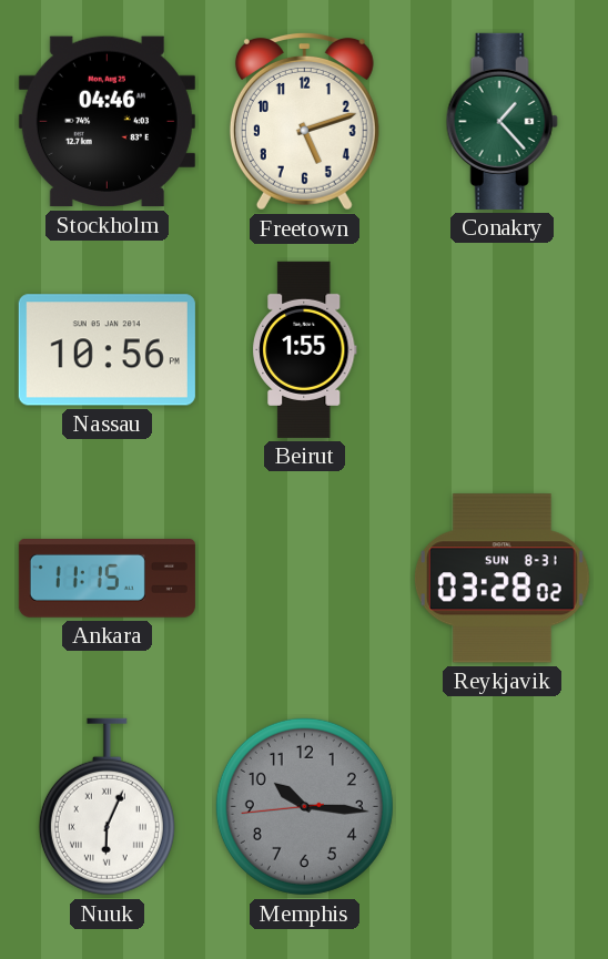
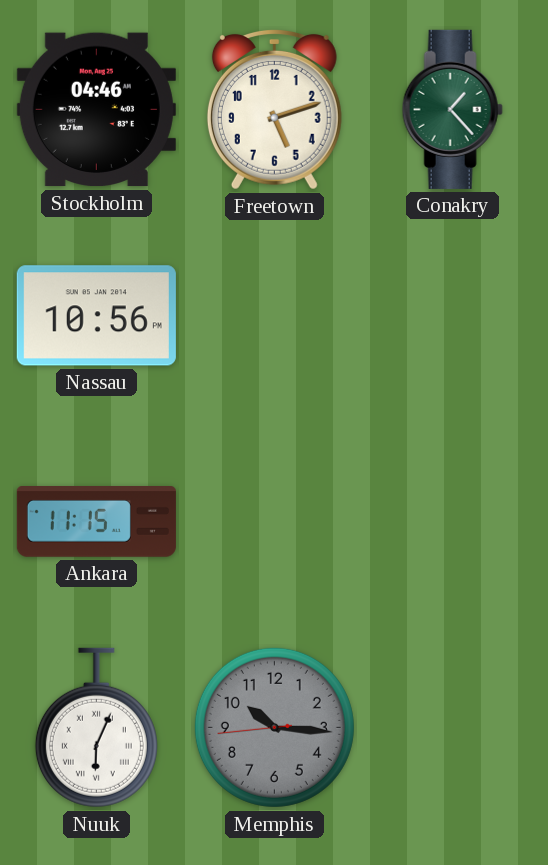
Beirut: 1:55 -> none (305, 349)
Reykjavik: 03:28 -> none (501, 579)
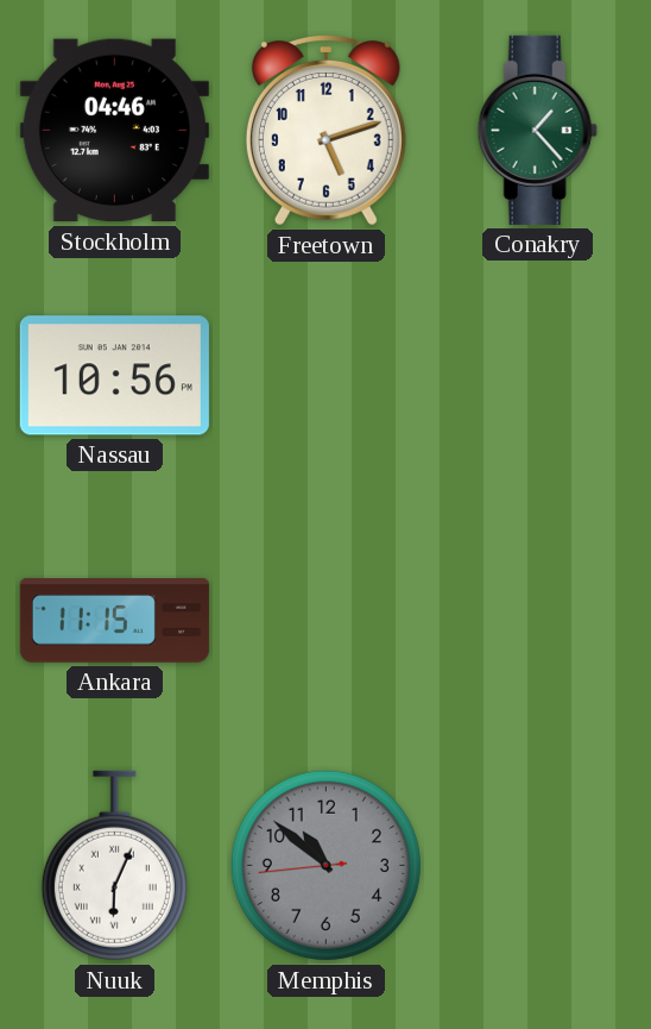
Memphis: 10:15 -> 10:51 (325, 865)
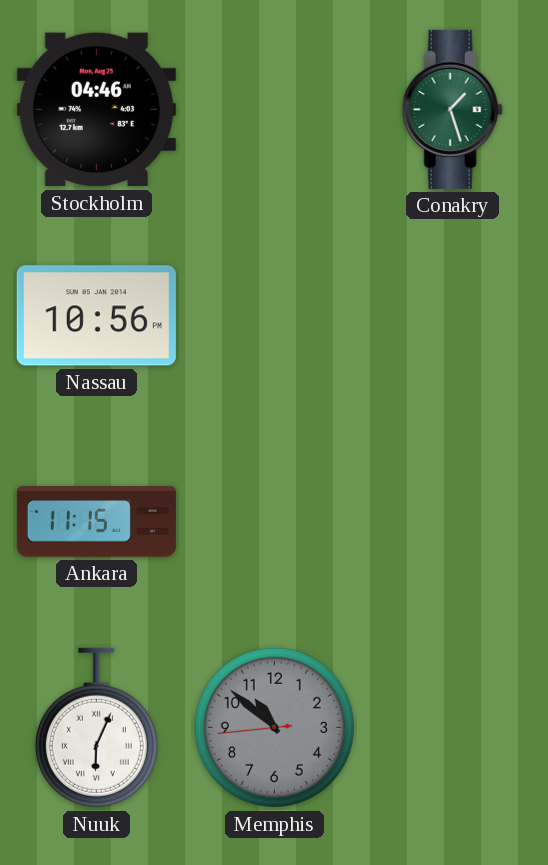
Freetown: 5:12 -> none (325, 130)
Conakry: 1:23 -> 1:27 (452, 109)
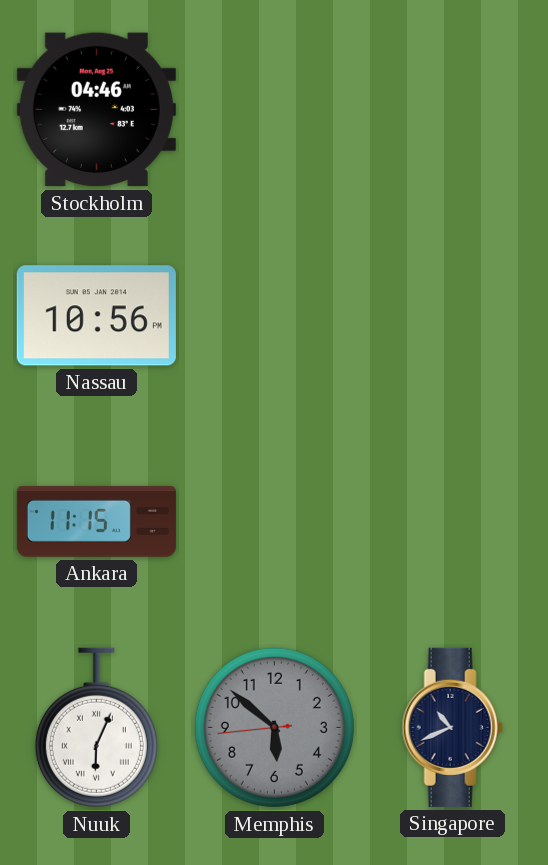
Conakry: 1:27 -> none (452, 109)
Memphis: 10:51 -> 5:51 (274, 727)
Singapore: none -> 10:41 (452, 727)
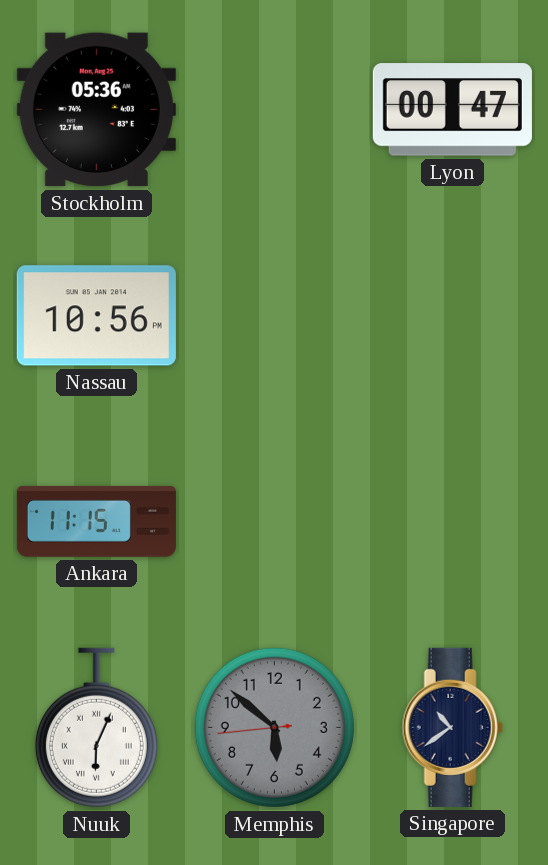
Stockholm: 04:46 -> 05:36 (96, 110)
Lyon: none -> 00:47 (452, 110)
Singapore: 10:41 -> 10:39 (452, 727)
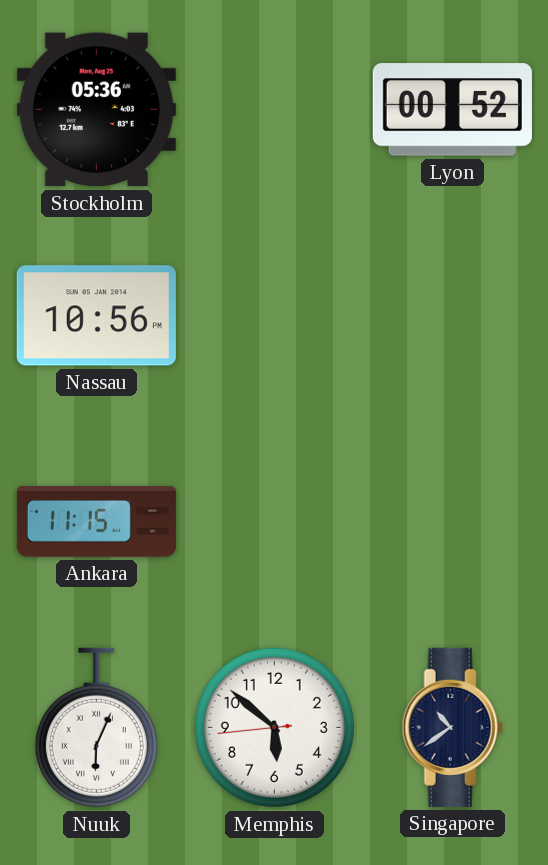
Lyon: 00:47 -> 00:52 (452, 110)
Memphis dial: grey -> white (274, 727)
